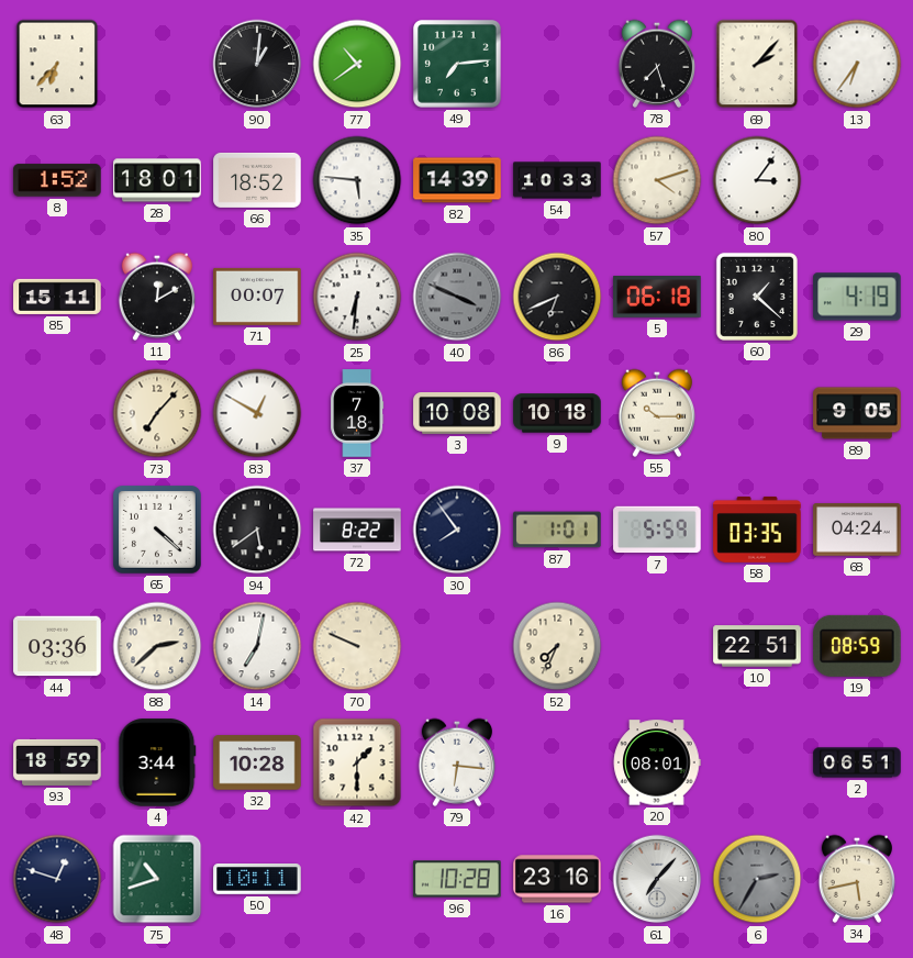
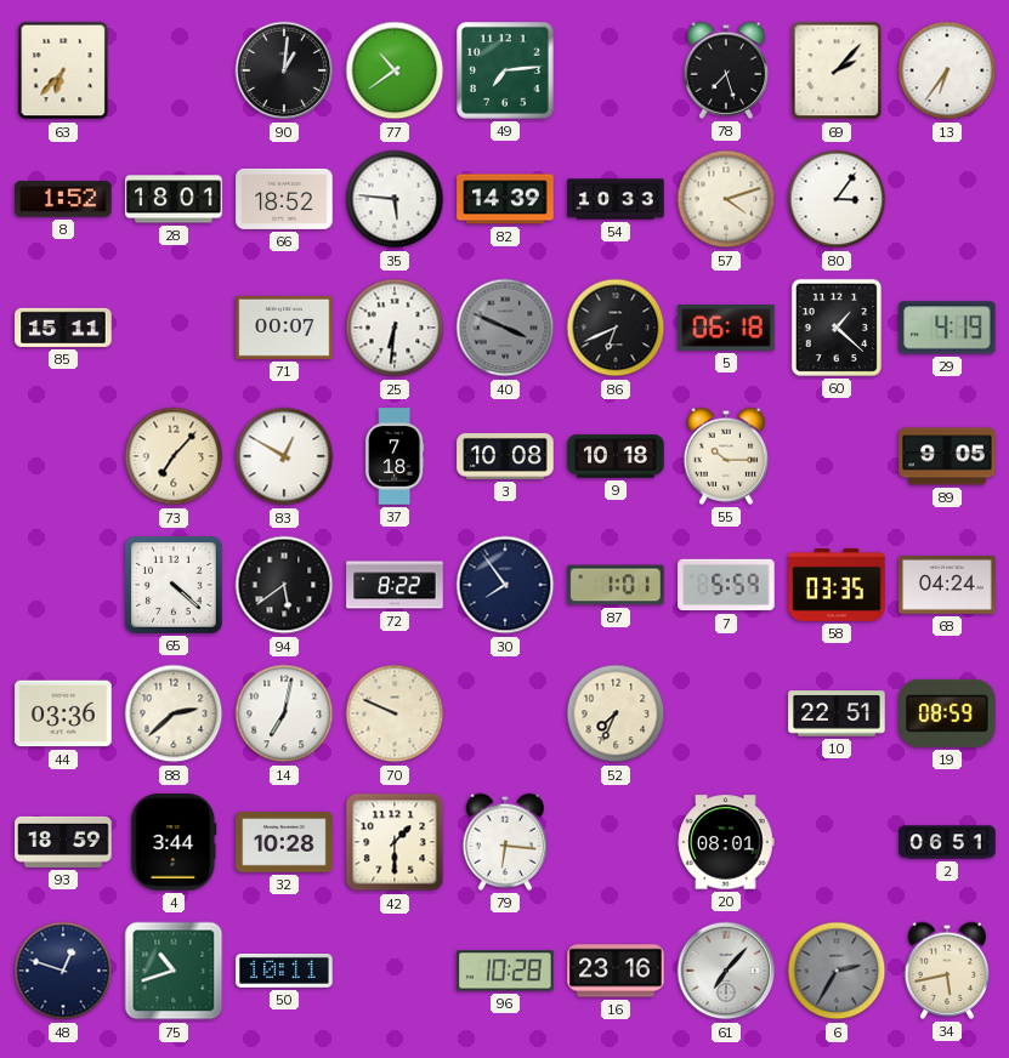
11: 12:10 -> none (156, 297)
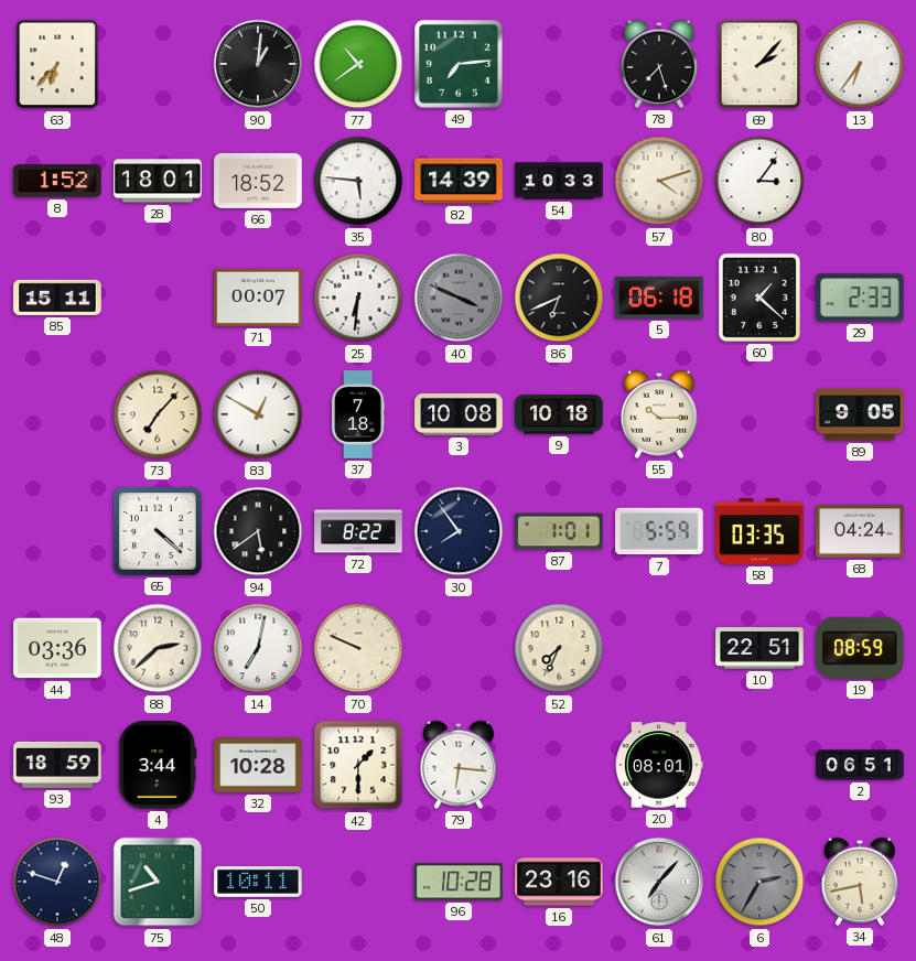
29: 4:19 -> 2:33 (860, 298)
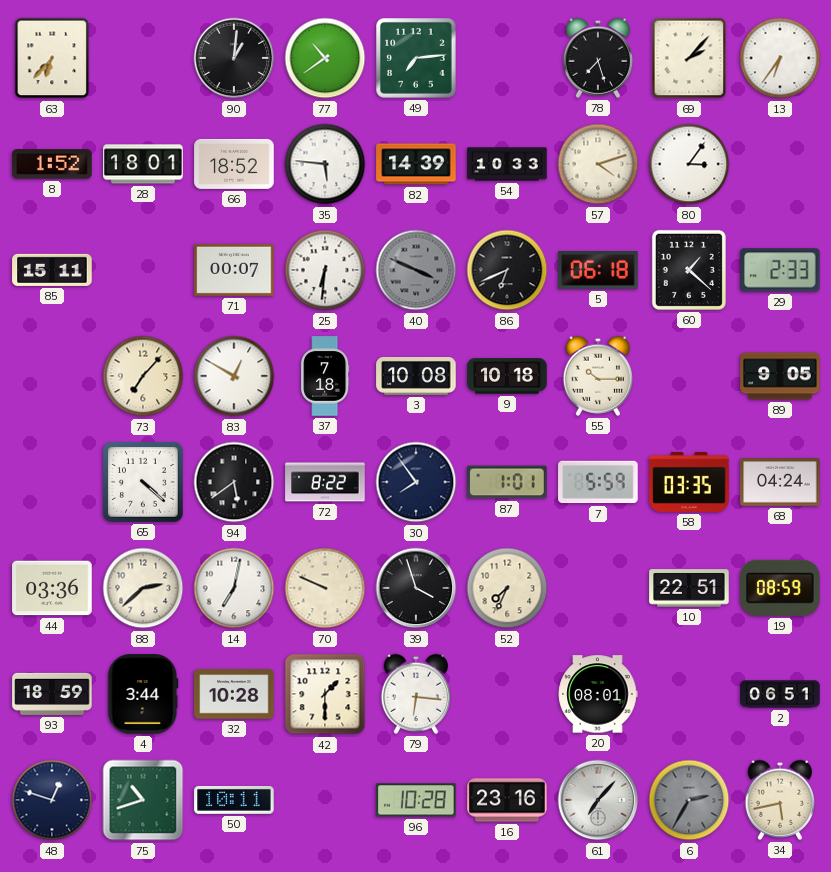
39: none -> 3:57 (416, 588)
